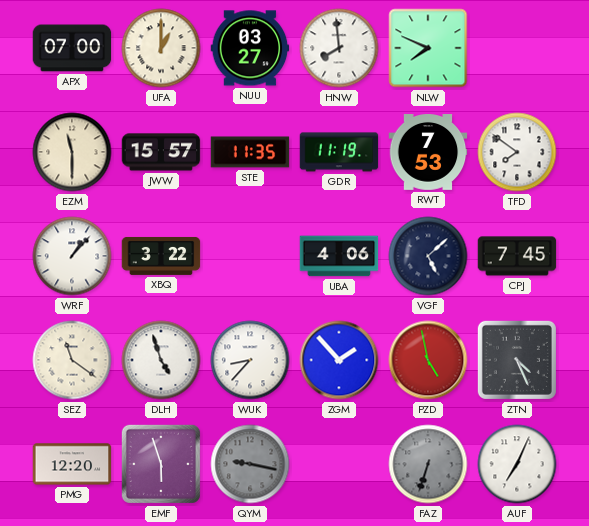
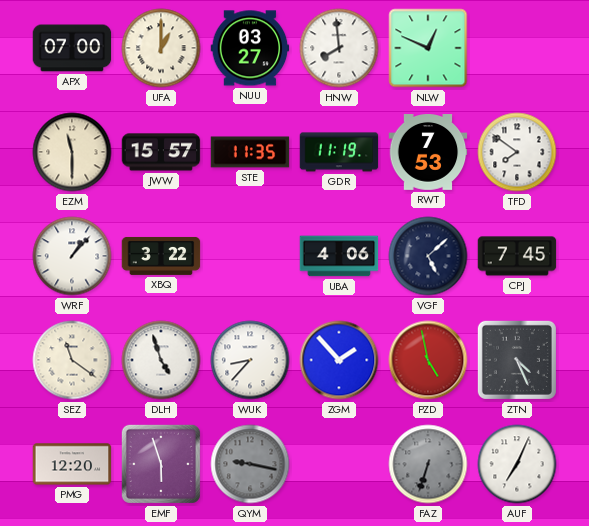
NLW: 7:49 -> 12:49 (428, 48)
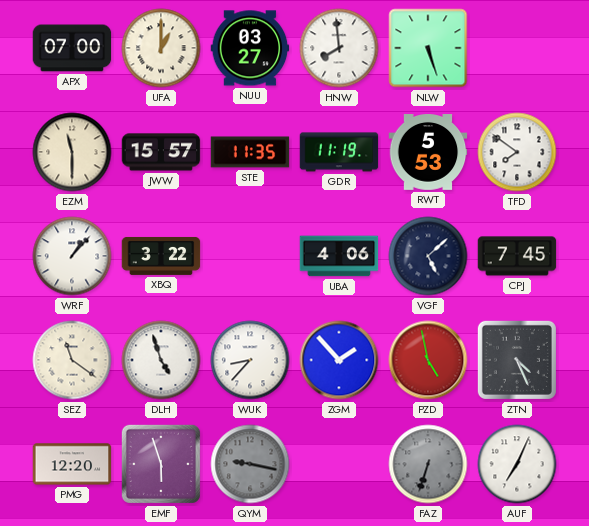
NLW: 12:49 -> 5:27 (428, 48)
RWT: 7:53 -> 5:53 (428, 153)
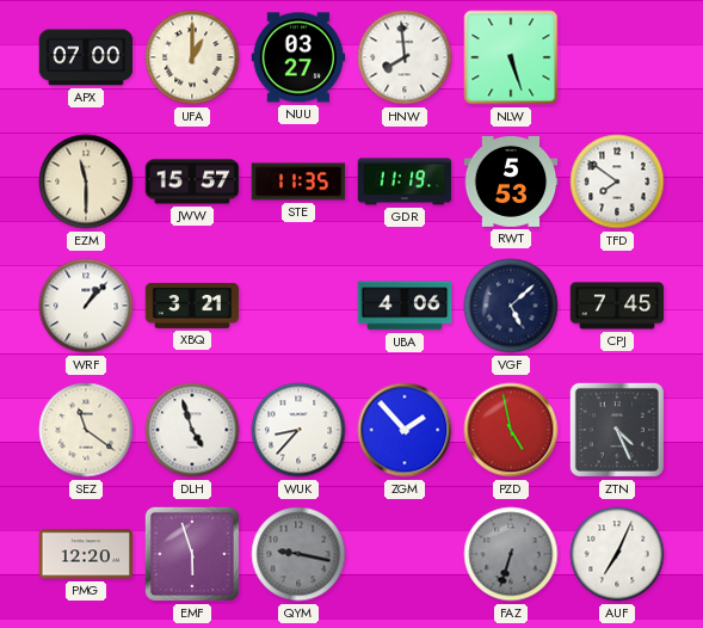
XBQ: 3:22 -> 3:21 (192, 306)
